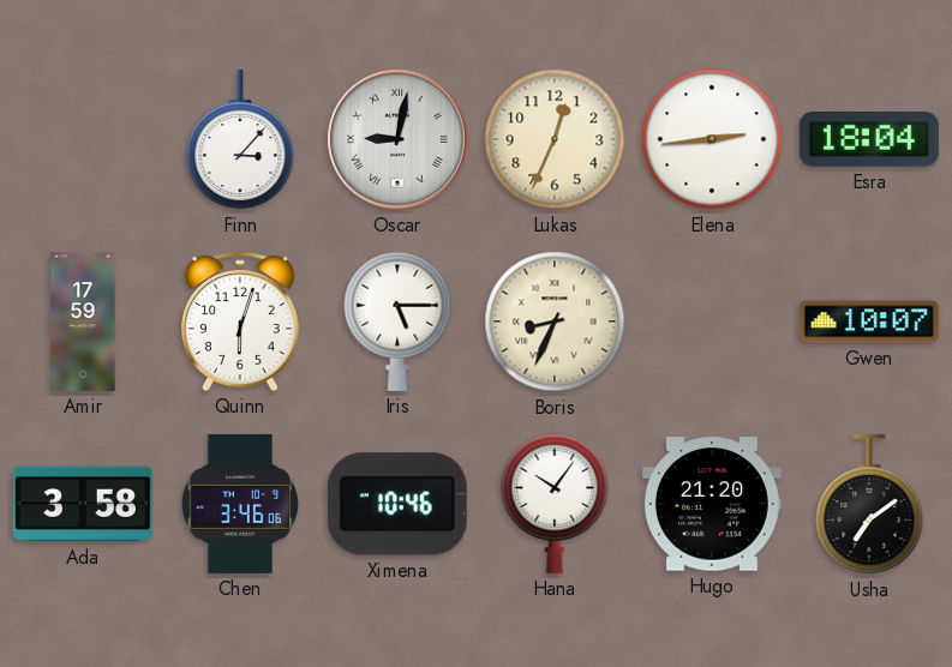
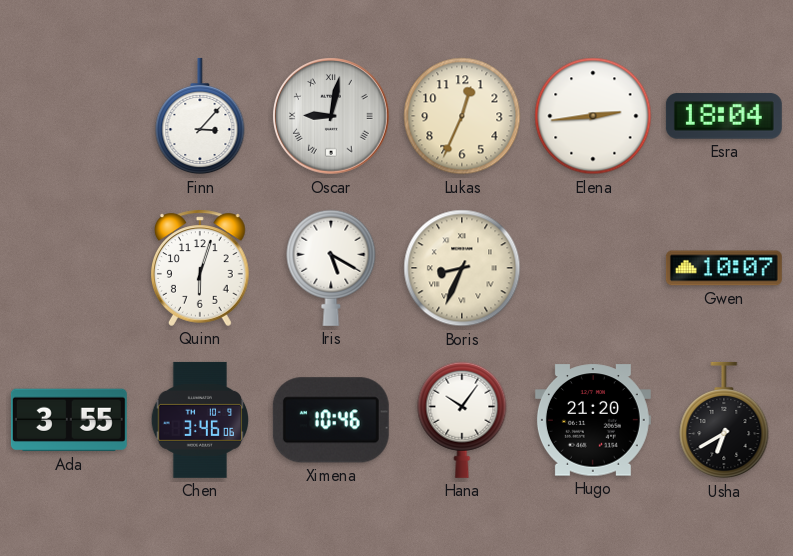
Amir: 17:59 -> none (83, 322)
Iris: 5:15 -> 5:20 (331, 268)
Ada: 3:58 -> 3:55 (69, 420)
Usha: 7:09 -> 6:40 (724, 420)
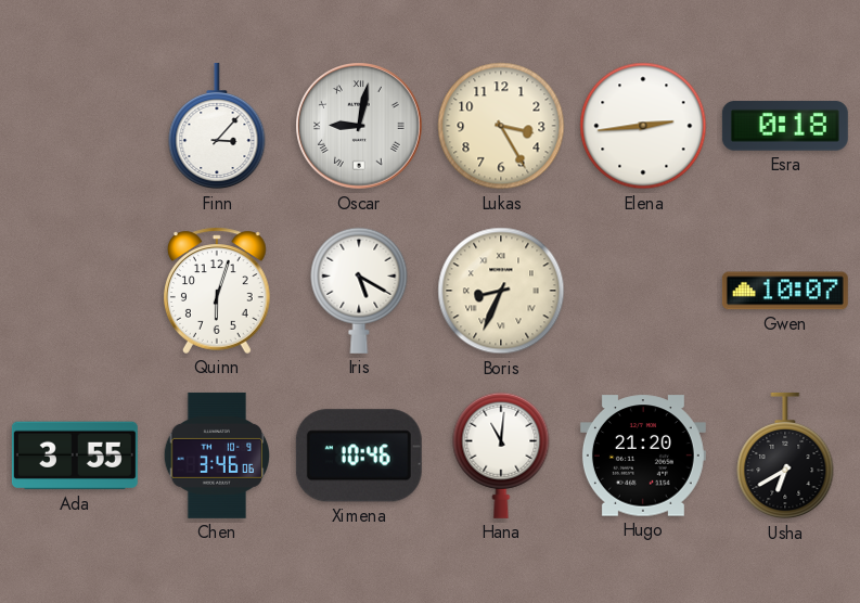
Lukas: 12:34 -> 3:25 (501, 126)
Esra: 18:04 -> 0:18 (785, 126)
Hana: 10:06 -> 11:01 (501, 456)
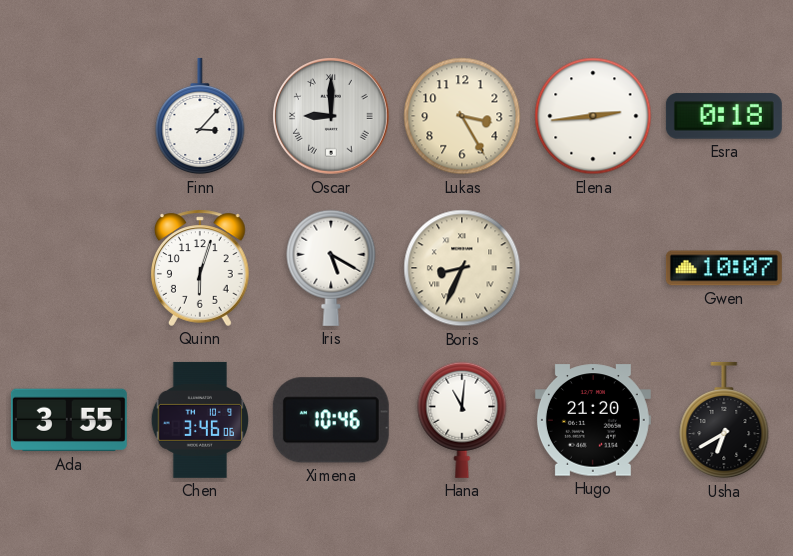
Oscar: 9:02 -> 9:00 (331, 116)
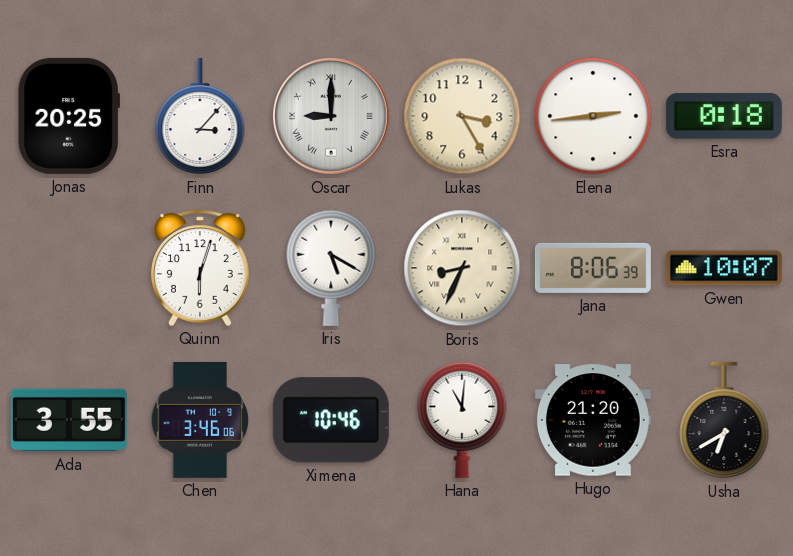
Jonas: none -> 20:25 (68, 116)
Jana: none -> 8:06 (593, 268)
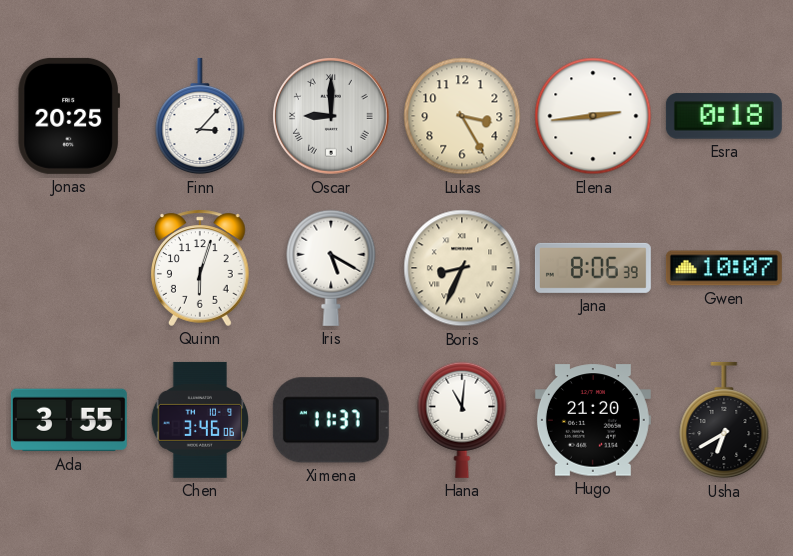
Ximena: 10:46 -> 11:37 (331, 420)
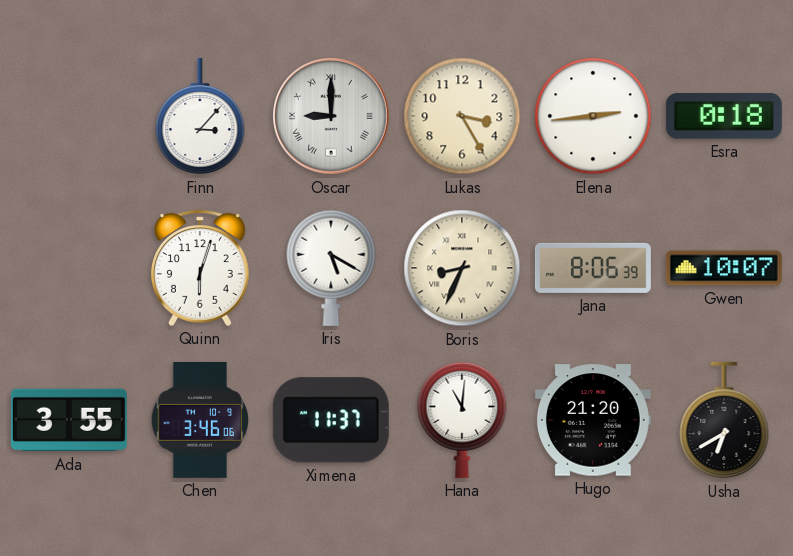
Jonas: 20:25 -> none (68, 116)
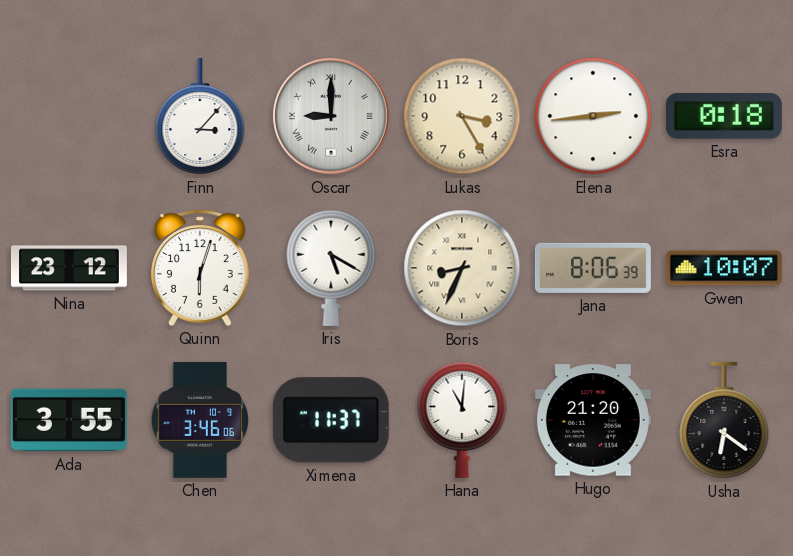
Nina: none -> 23:12 (69, 268)
Usha: 6:40 -> 6:21 (724, 420)
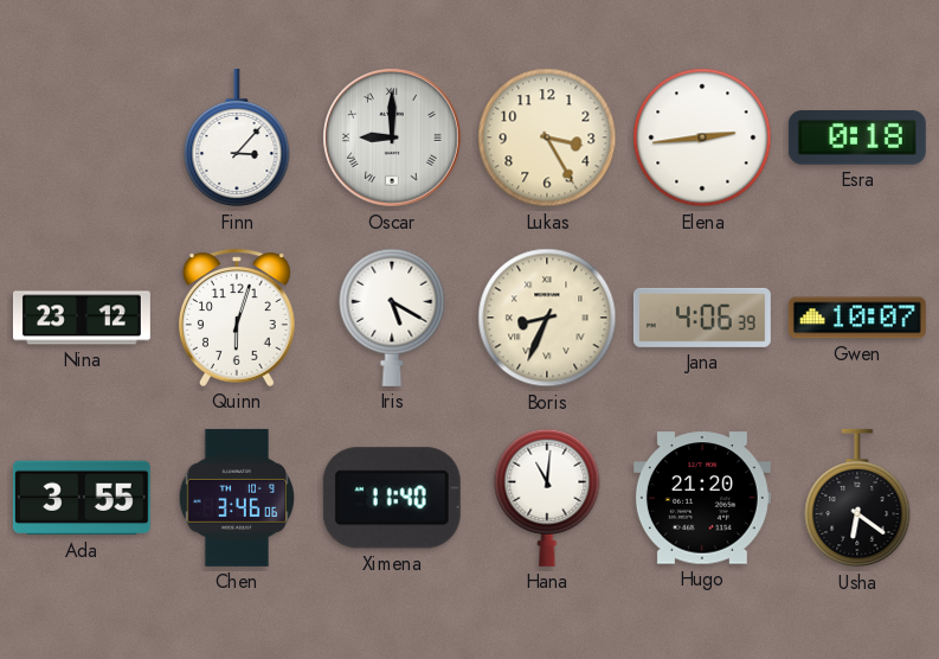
Jana: 8:06 -> 4:06 (702, 318)
Ximena: 11:37 -> 11:40 (392, 498)
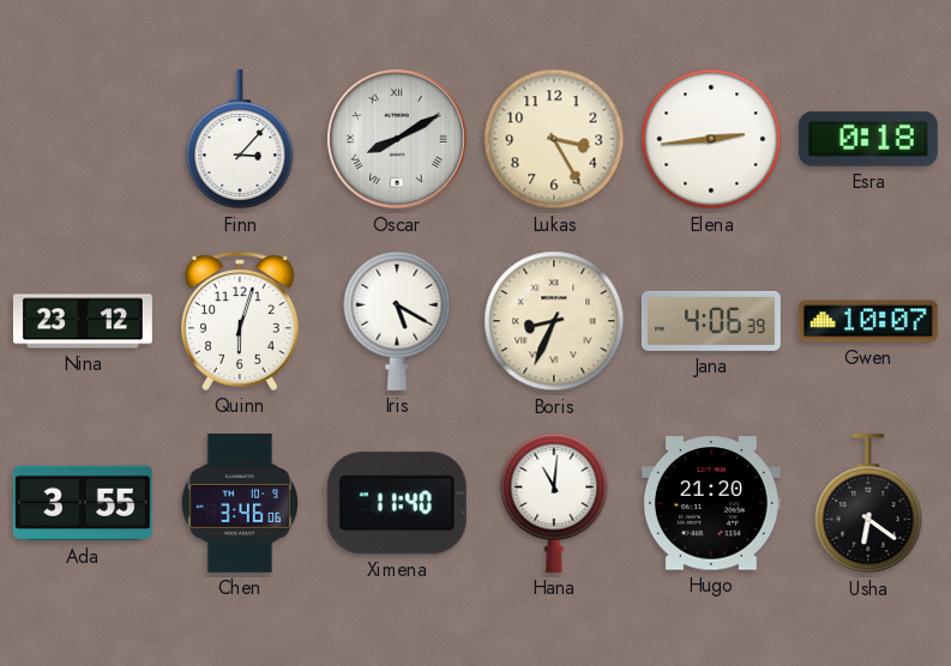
Oscar: 9:00 -> 8:10 (397, 139)
